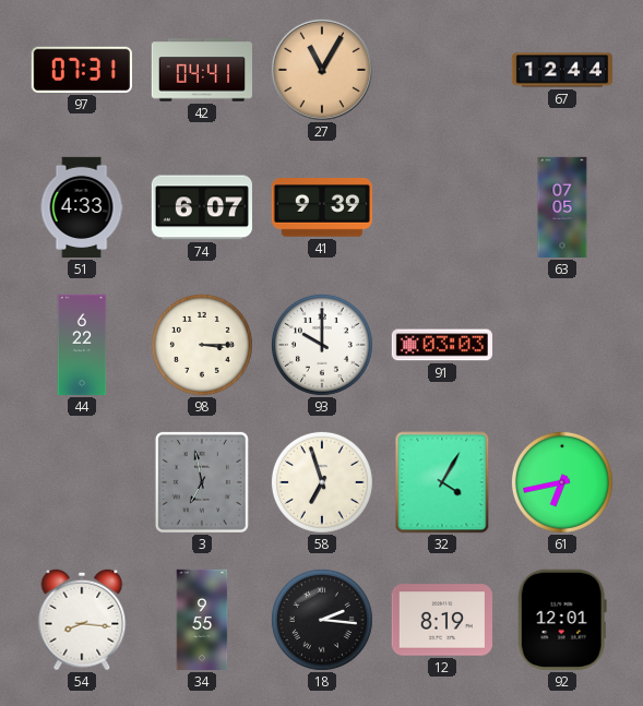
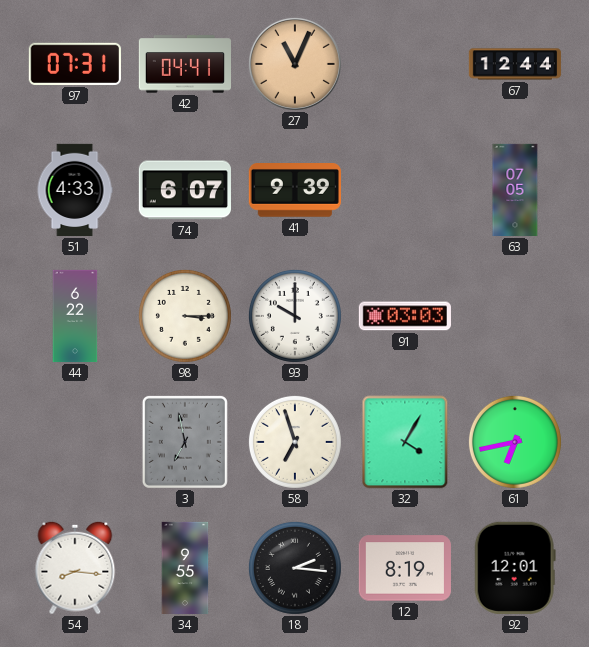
27: 11:05 -> 11:04 (295, 64)
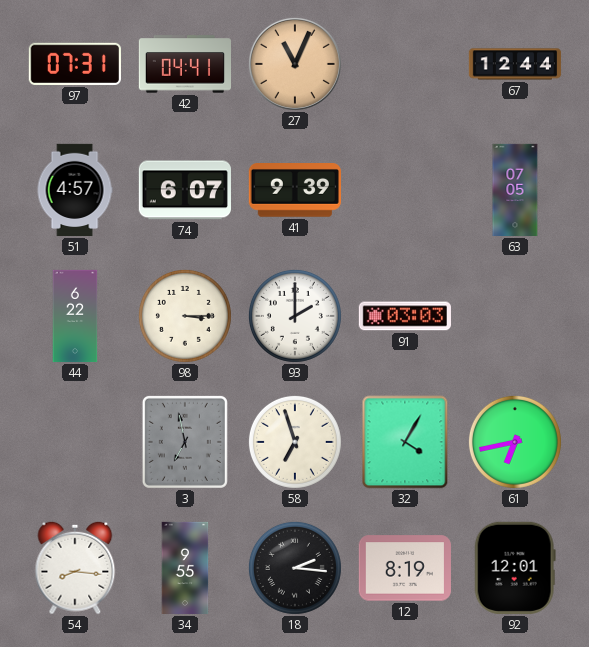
51: 4:33 -> 4:57 (75, 190)
93: 10:00 -> 2:00 (295, 316)
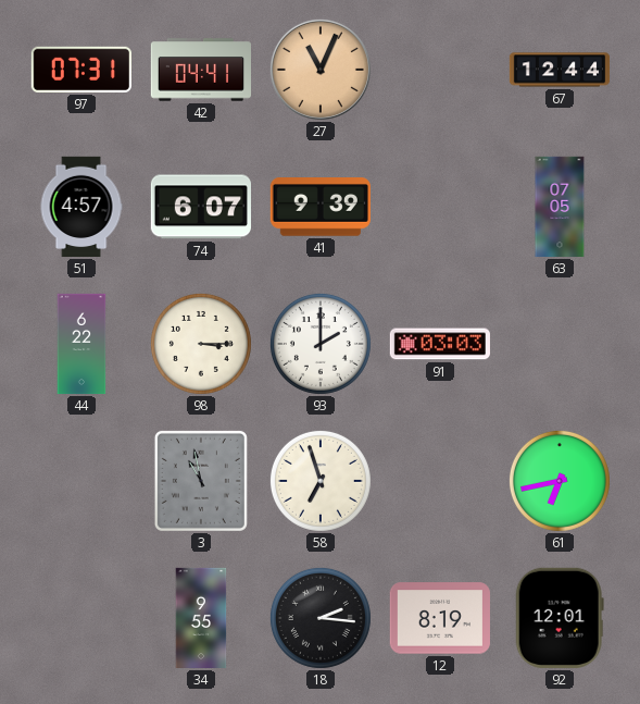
3: 6:58 -> 10:58 (201, 481)
32: 4:05 -> none (405, 442)
54: 8:16 -> none (75, 568)
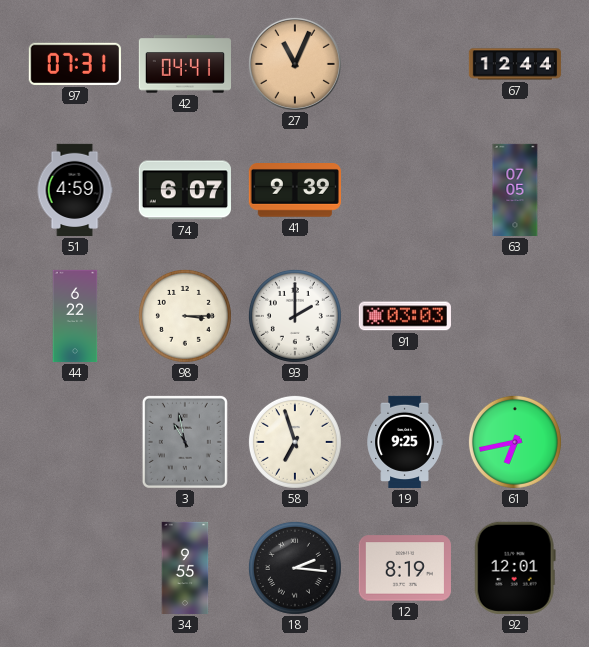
51: 4:57 -> 4:59 (75, 190)
19: none -> 9:25 (404, 442)
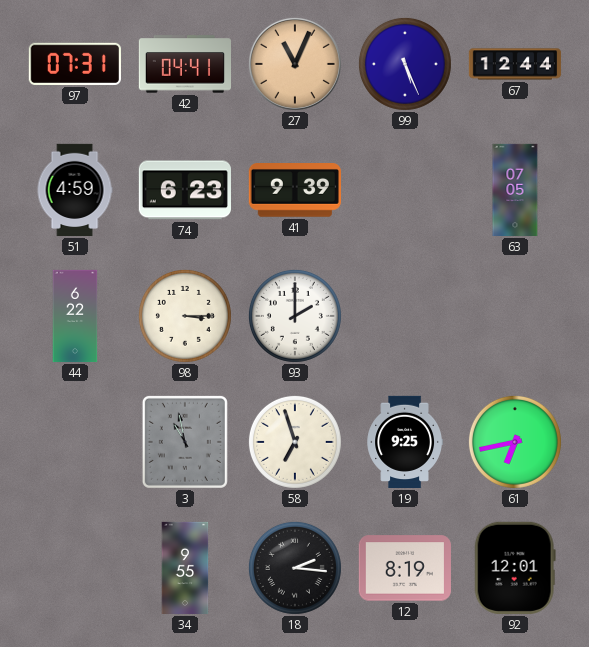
99: none -> 5:26 (405, 64)
74: 6:07 -> 6:23 (185, 190)
91: 03:03 -> none (405, 316)
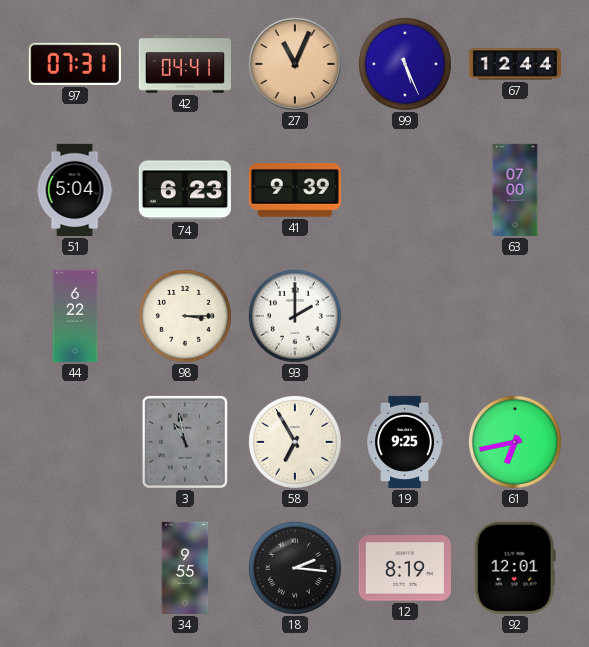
51: 4:59 -> 5:04 (75, 190)
63: 07:05 -> 07:00 (515, 190)
58: 6:57 -> 6:55 (295, 442)
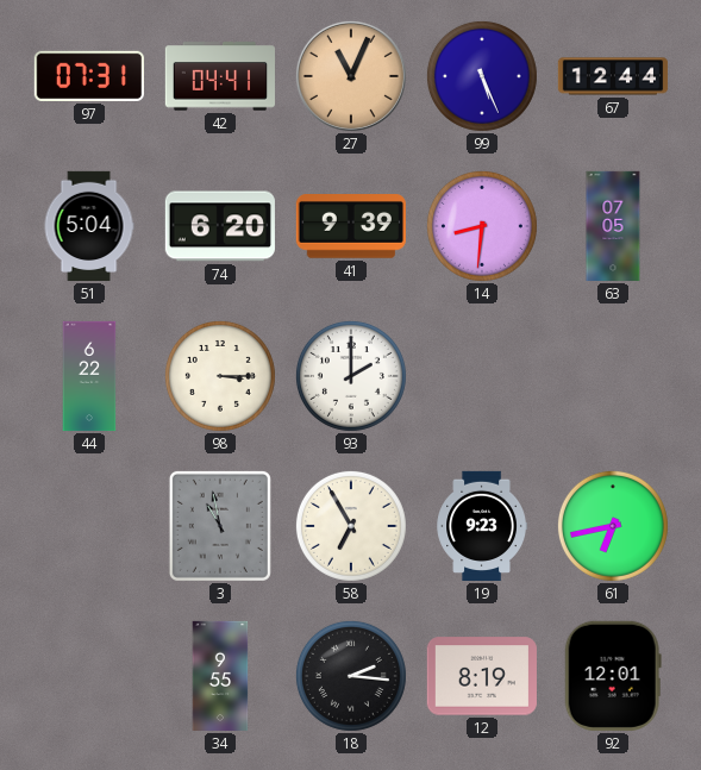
74: 6:23 -> 6:20 (220, 226)
14: none -> 8:31 (482, 226)
63: 07:00 -> 07:05 (613, 226)
19: 9:25 -> 9:23 (481, 526)
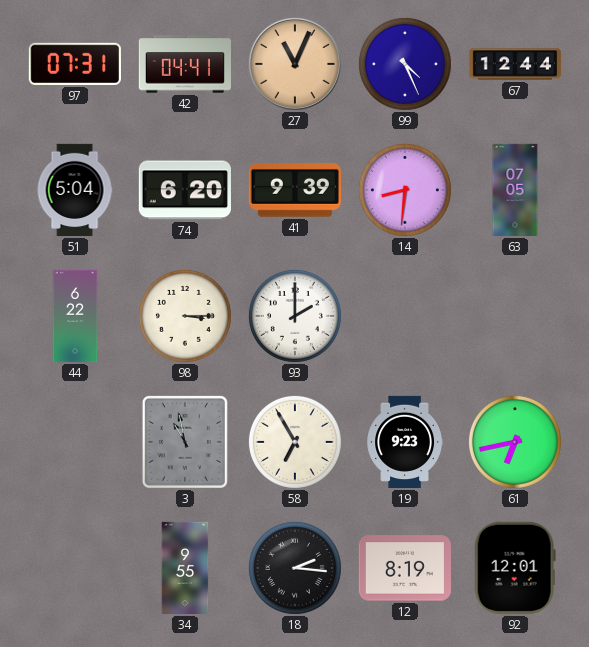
99: 5:26 -> 4:26 (405, 64)
